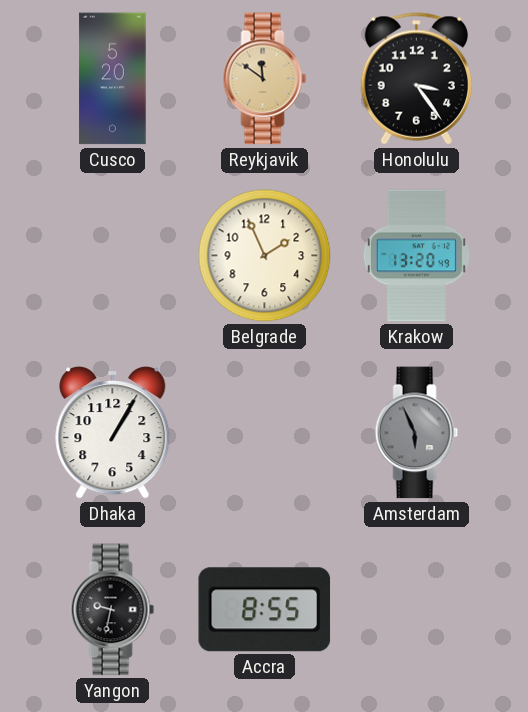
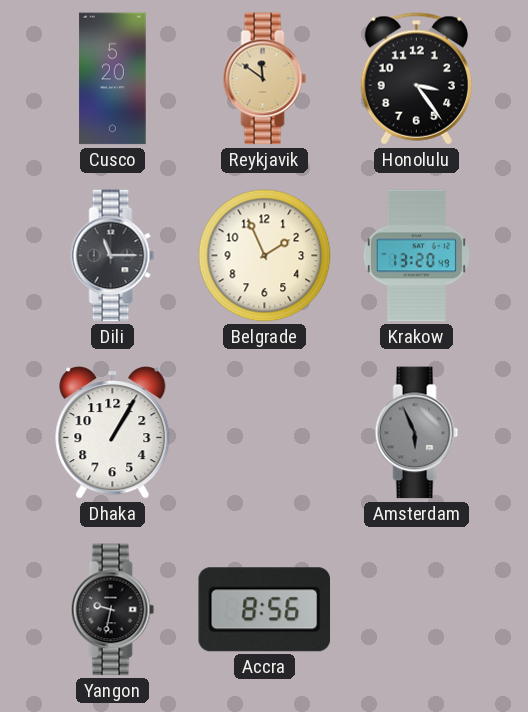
Dili: none -> 11:15 (113, 256)
Accra: 8:55 -> 8:56 (264, 610)
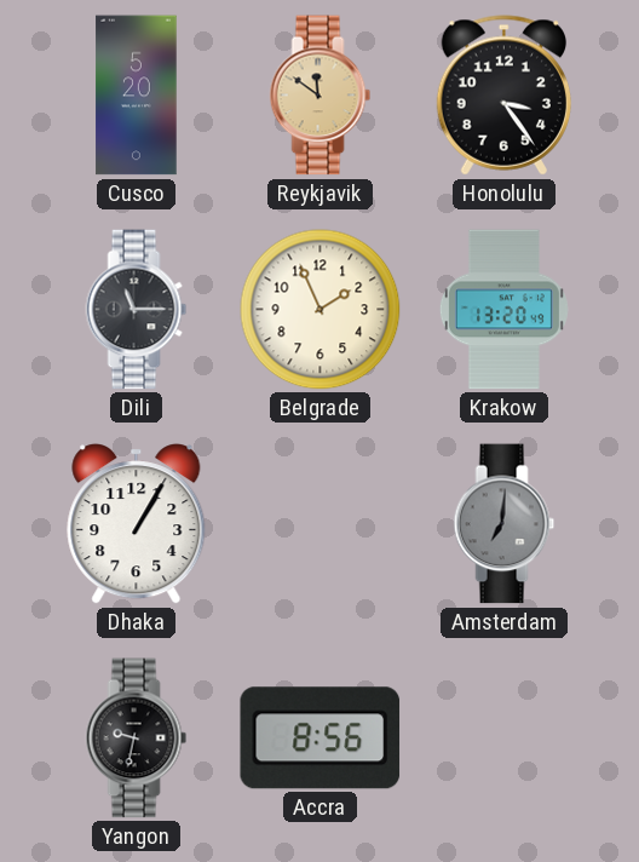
Amsterdam: 5:56 -> 7:01 (505, 524)
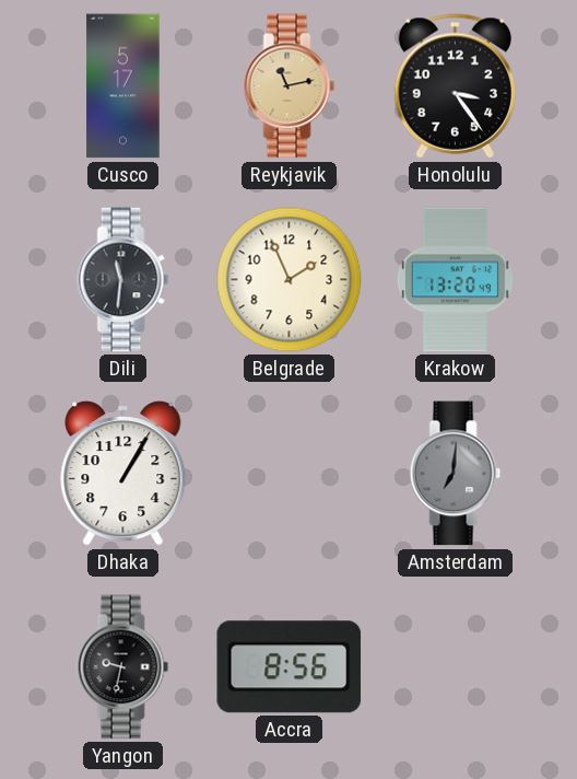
Cusco: 5:20 -> 5:17 (123, 86)
Reykjavik: 11:51 -> 11:13 (290, 86)
Dili: 11:15 -> 11:31 (123, 280)
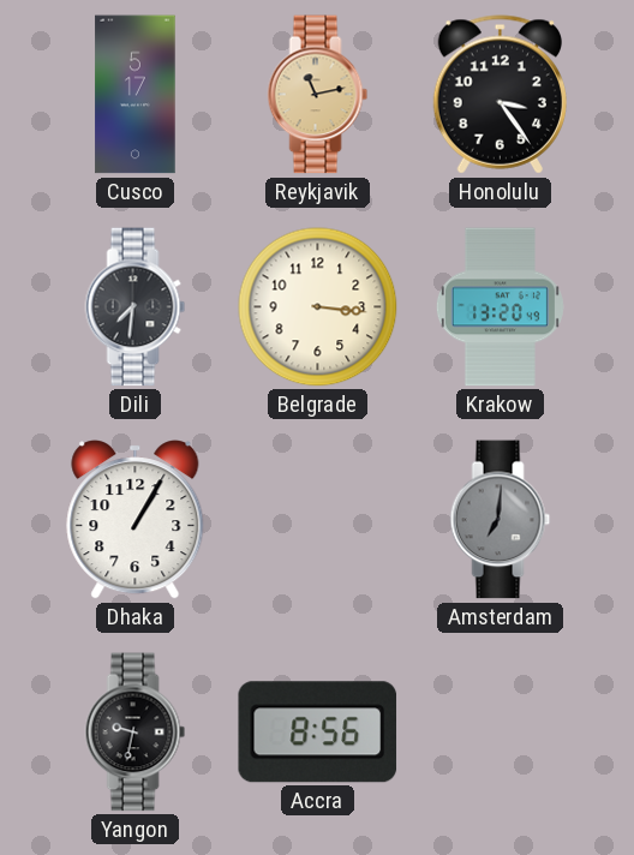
Dili: 11:31 -> 7:31 (136, 307)
Belgrade: 1:56 -> 3:16 (318, 307)
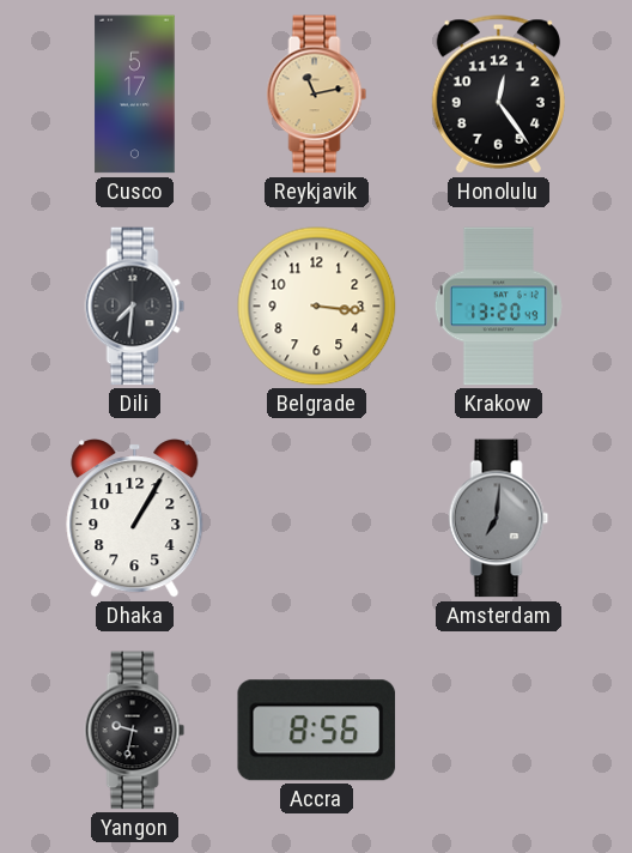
Honolulu: 3:24 -> 12:24 (498, 95)
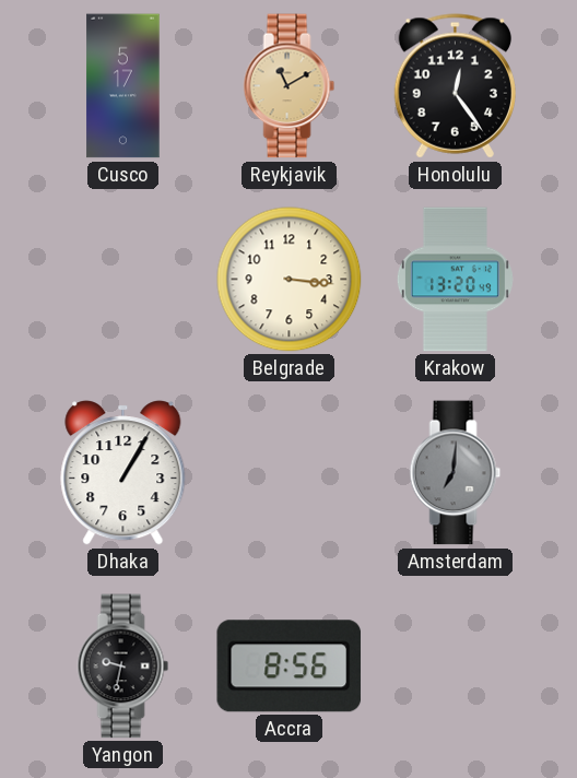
Reykjavik: 11:13 -> 11:10 (290, 86)
Dili: 7:31 -> none (135, 307)
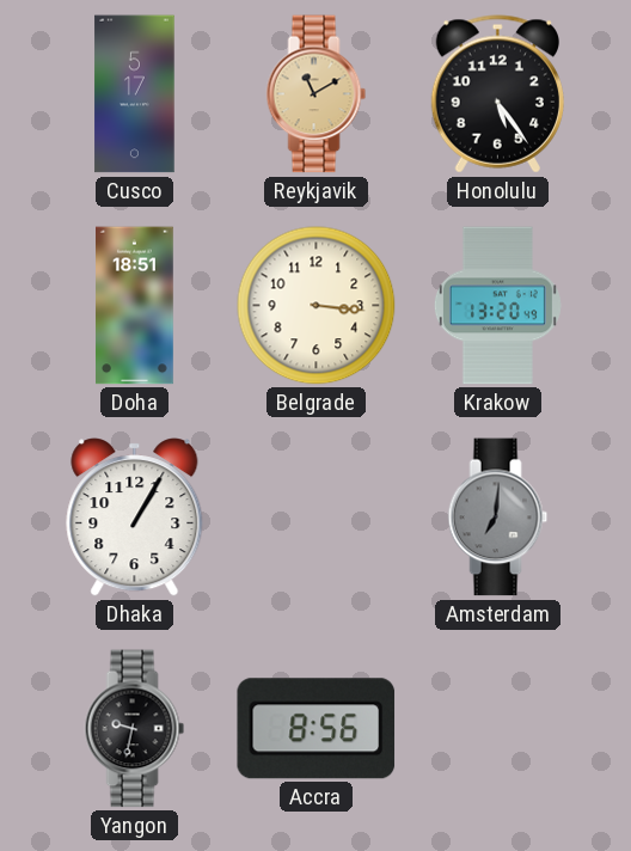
Honolulu: 12:24 -> 5:24 (497, 94)
Doha: none -> 18:51 (135, 306)
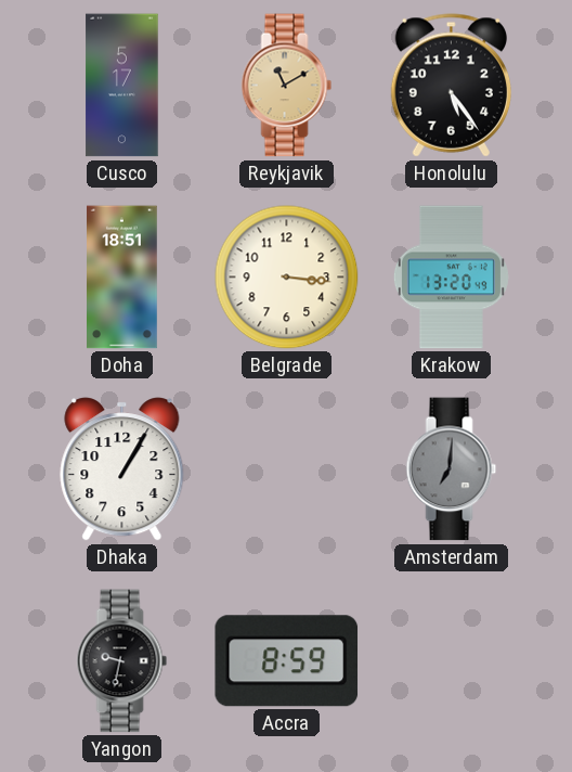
Accra: 8:56 -> 8:59 (286, 661)
